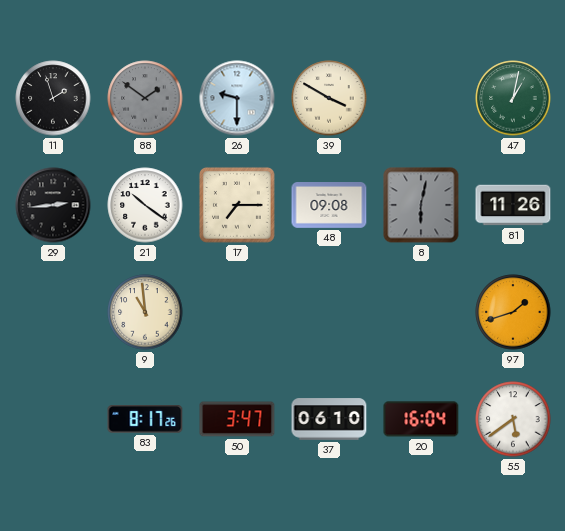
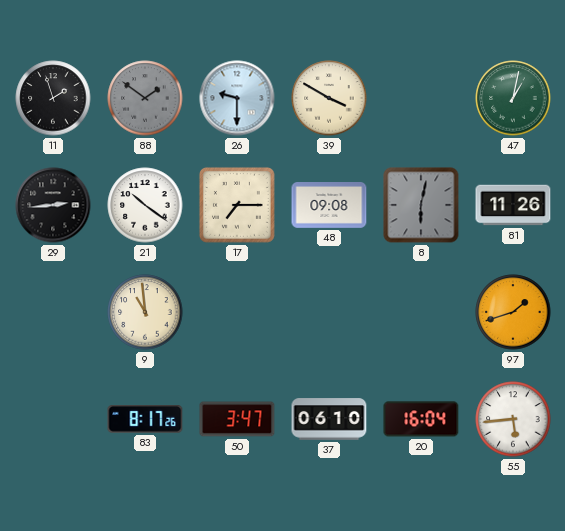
55: 5:39 -> 5:44 (513, 419)
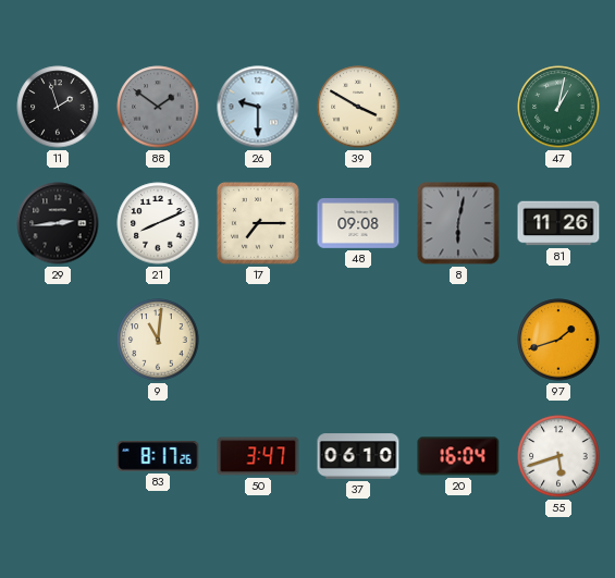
21: 10:21 -> 8:11 (158, 223)
9: 10:59 -> 11:01 (158, 340)
55: 5:44 -> 5:42 (558, 456)
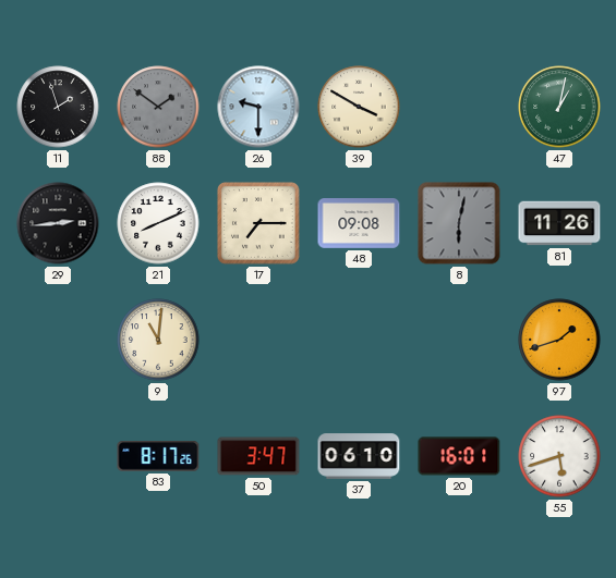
20: 16:04 -> 16:01 (459, 456)
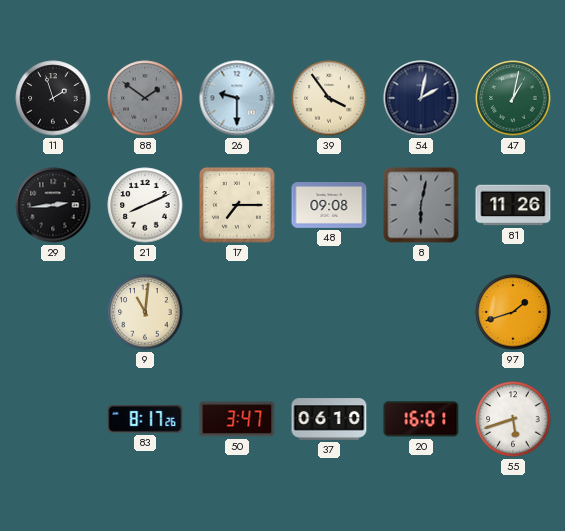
39: 3:50 -> 3:54 (329, 98)
54: none -> 2:02 (421, 98)
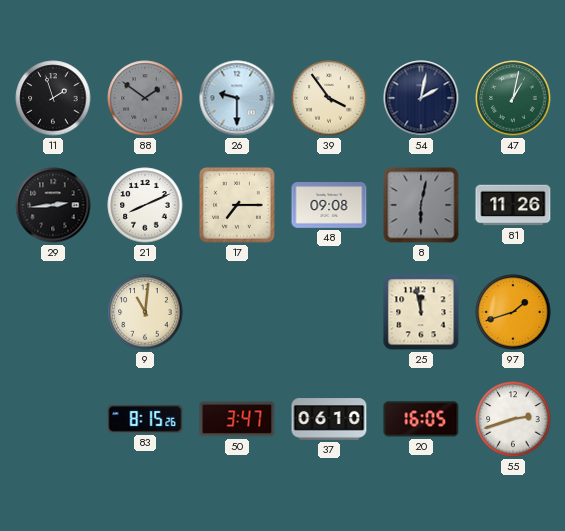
25: none -> 11:58 (421, 312)
83: 8:17 -> 8:15 (145, 419)
20: 16:01 -> 16:05 (421, 419)
55: 5:42 -> 2:42 (513, 419)
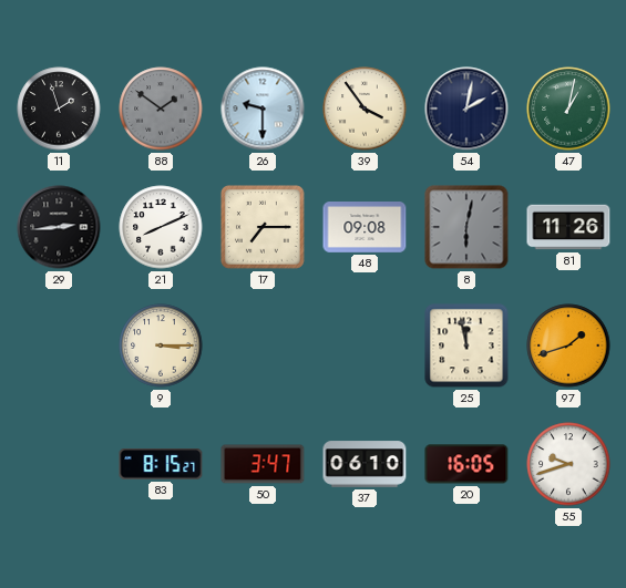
9: 11:01 -> 3:15 (161, 345)
83: 8:15:26 -> 8:15:27 (161, 464)
55: 2:42 -> 9:42 (568, 464)
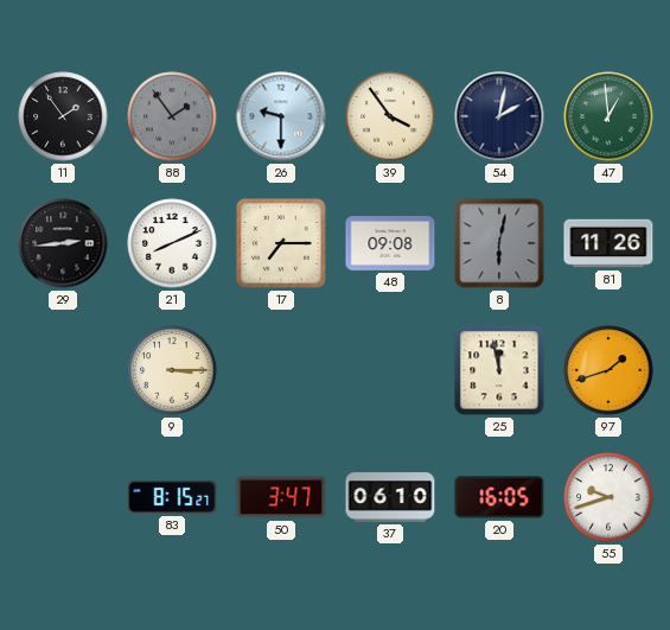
11: 1:57 -> 1:54 (63, 116)
88: 1:51 -> 1:54 (172, 116)
47: 1:02 -> 12:59 (608, 116)
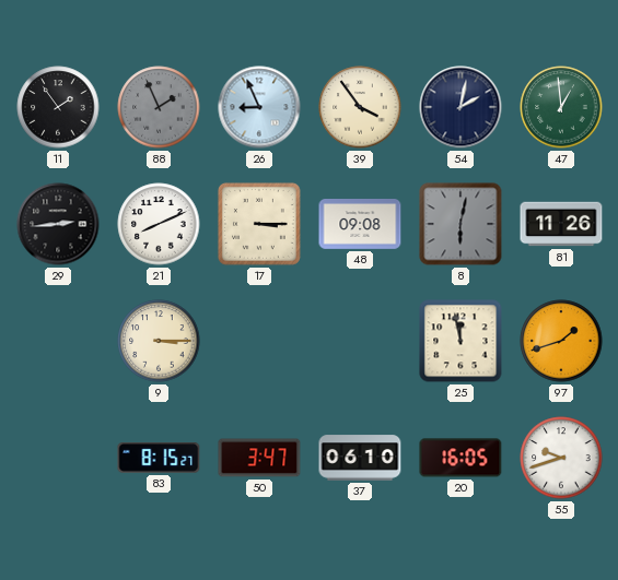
88: 1:54 -> 1:56 (159, 107)
26: 9:30 -> 8:56 (259, 107)
17: 7:15 -> 3:15 (259, 224)
